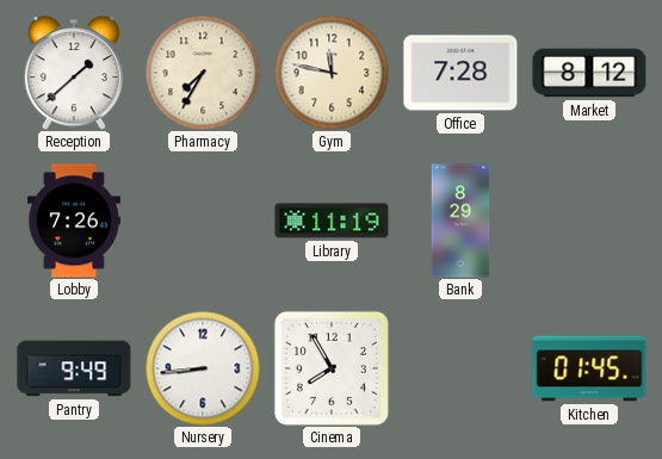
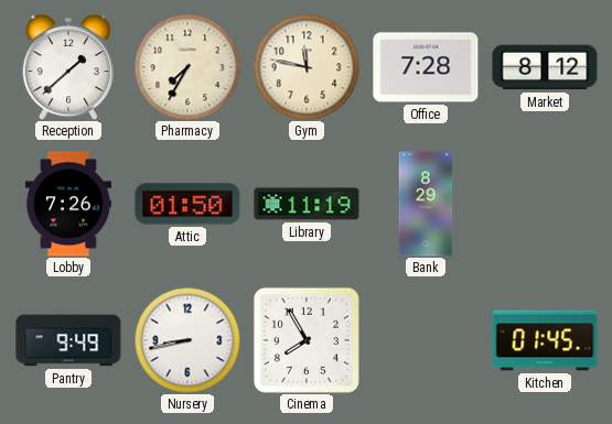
Attic: none -> 01:50 (187, 204)
Nursery: 8:44 -> 8:43 (187, 340)
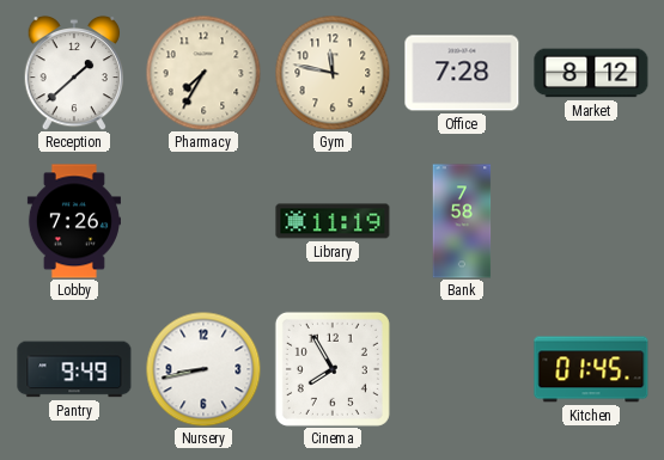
Attic: 01:50 -> none (187, 204)
Bank: 8:29 -> 7:58 (462, 221)
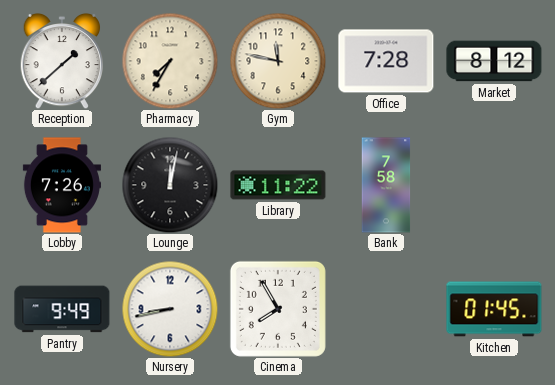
Lounge: none -> 12:02 (170, 185)
Library: 11:19 -> 11:22 (278, 185)
